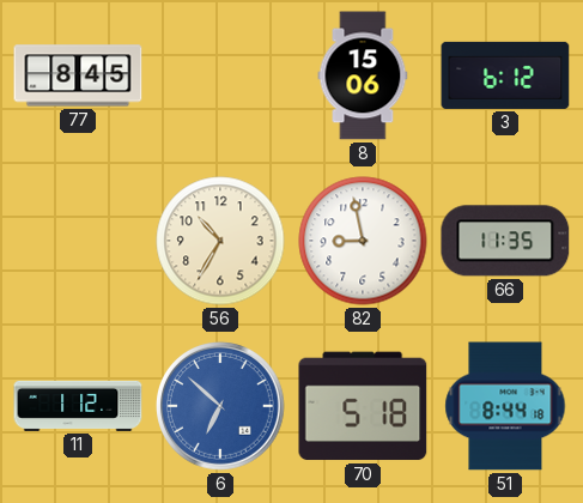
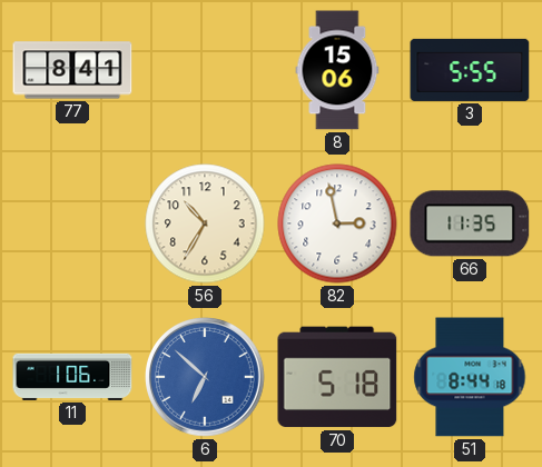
77: 8:45 -> 8:41 (72, 70)
3: 6:12 -> 5:55 (470, 70)
82: 8:58 -> 2:58 (337, 223)
11: 1:12 -> 1:06 (72, 377)
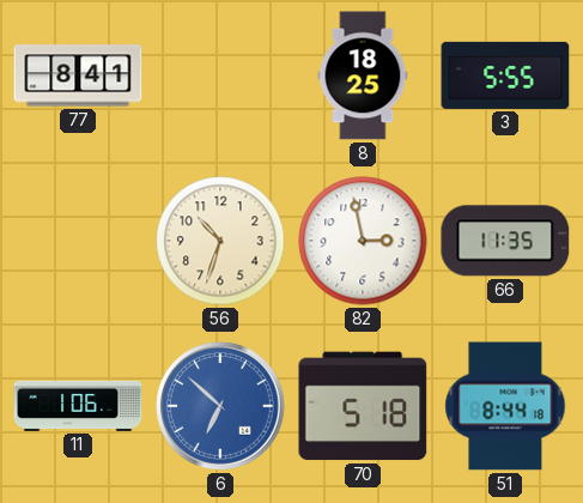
8: 15:06 -> 18:25 (363, 75)
56: 10:35 -> 10:33 (220, 241)
